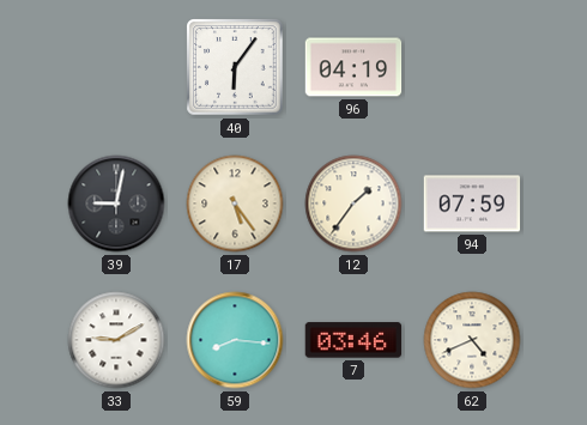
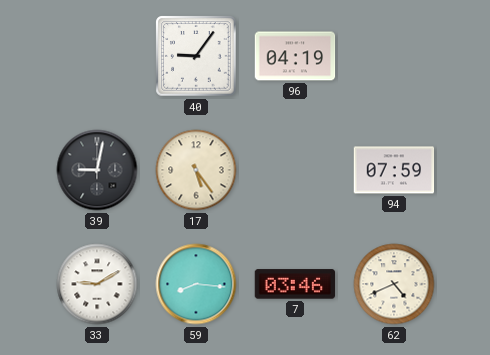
40: 6:06 -> 9:06 (196, 56)
12: 1:36 -> none (353, 204)
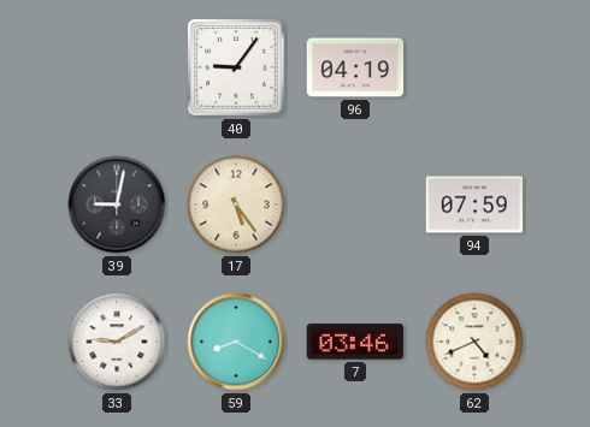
59: 8:16 -> 8:20 (236, 342)
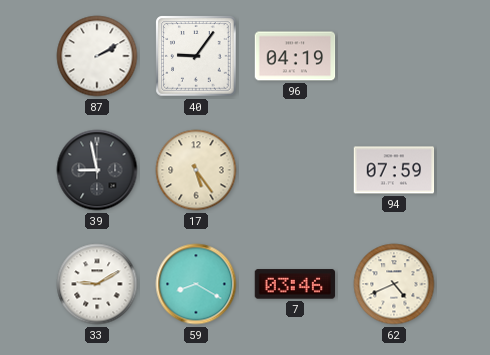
87: none -> 2:10 (97, 56)
39: 9:02 -> 8:58 (97, 170)
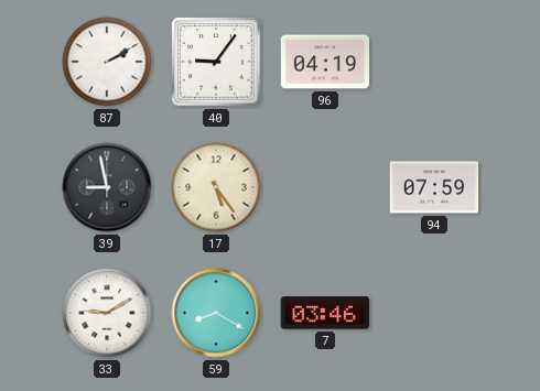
62: 4:41 -> none (394, 284)
